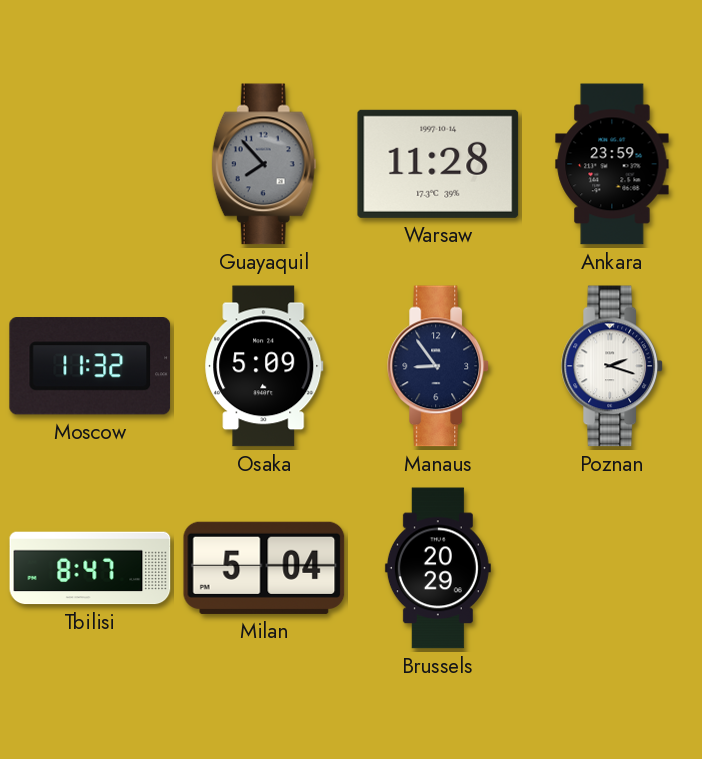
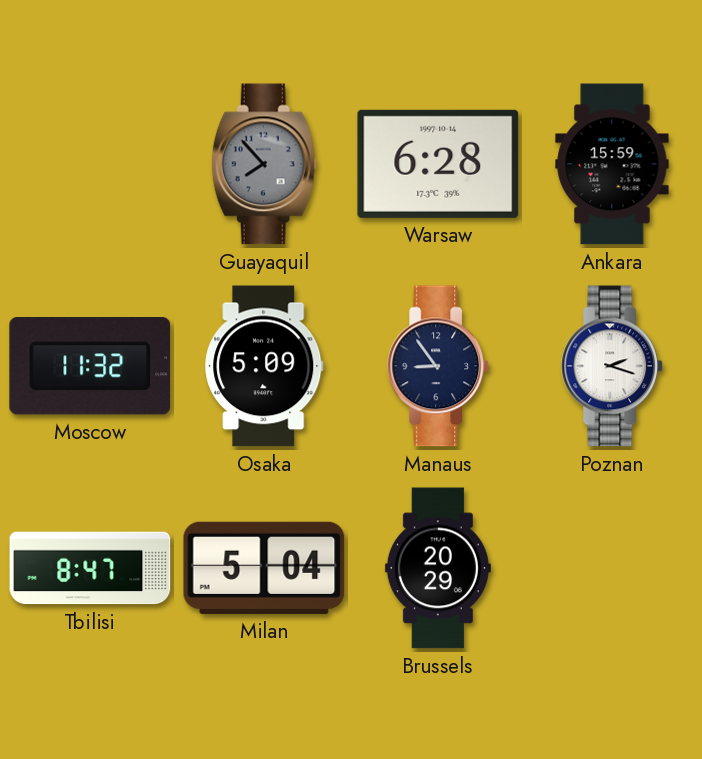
Warsaw: 11:28 -> 6:28 (438, 164)
Ankara: 23:59 -> 15:59 (612, 164)
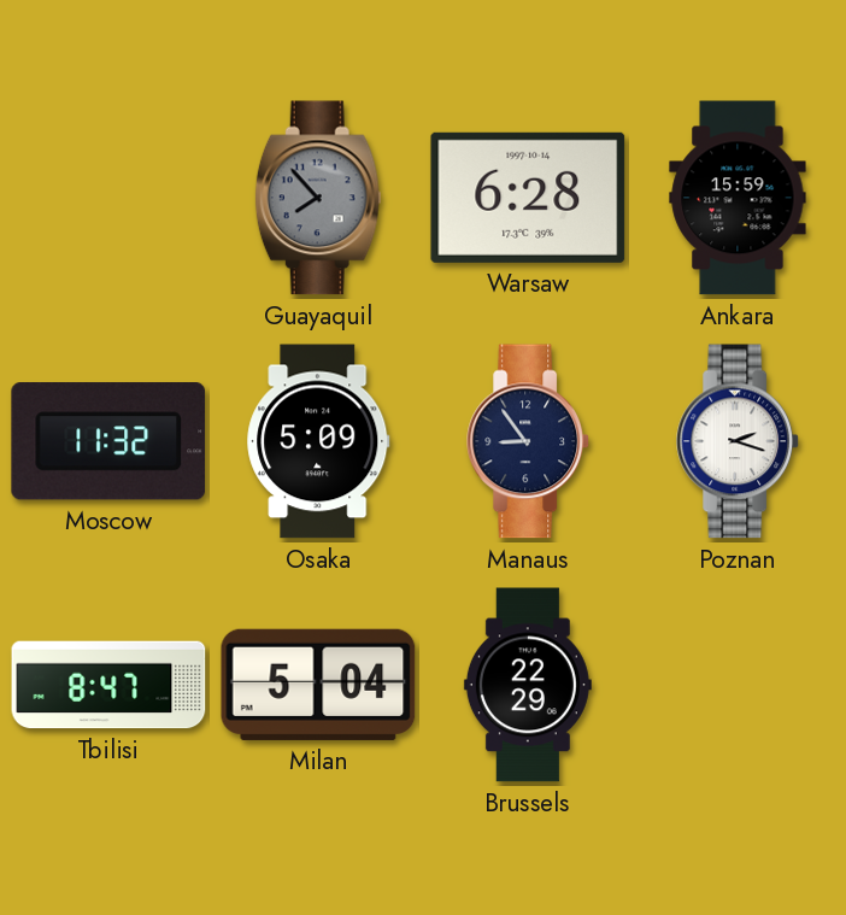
Brussels: 20:29 -> 22:29 (528, 685)
